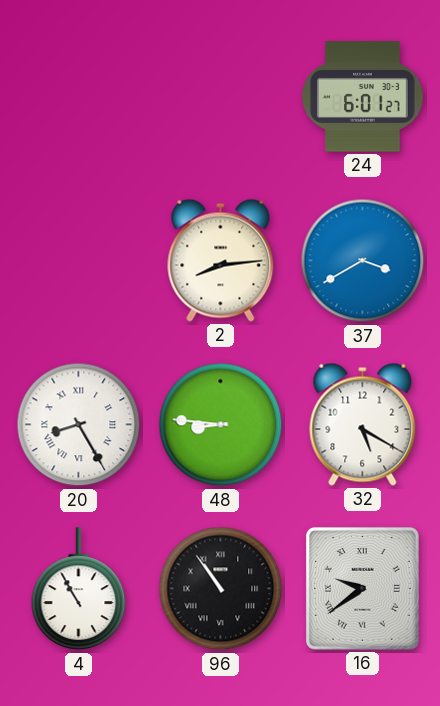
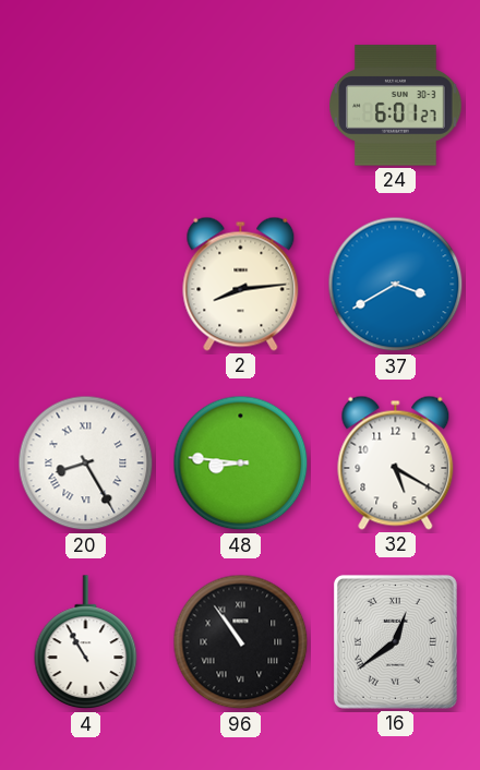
16: 9:39 -> 12:39 (395, 641)
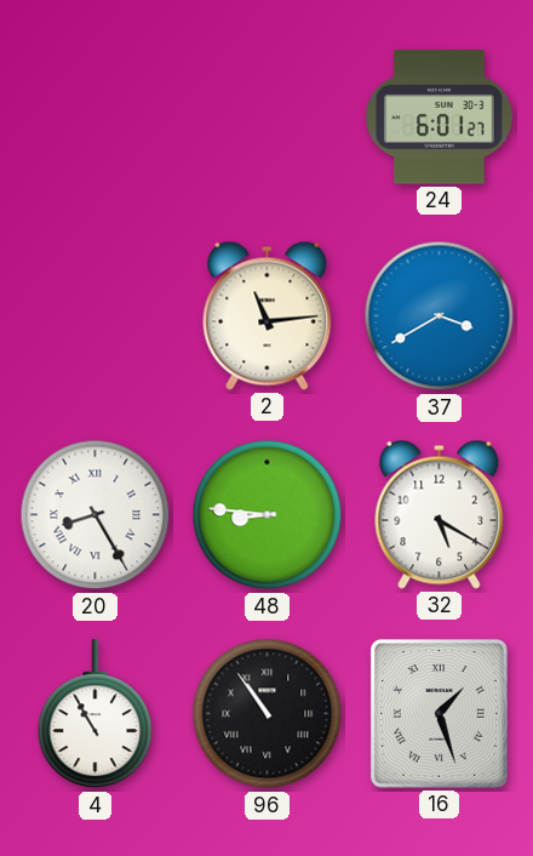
2: 8:14 -> 11:14 (268, 315)
16: 12:39 -> 1:27 (439, 713)
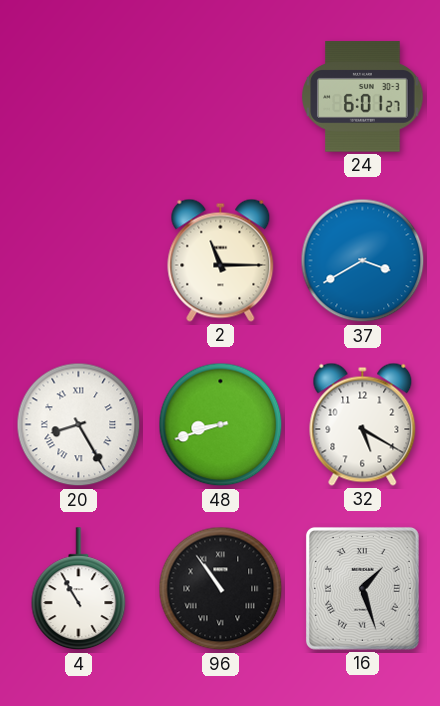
2: 11:14 -> 11:15 (221, 260)
48: 8:46 -> 8:42 (221, 425)
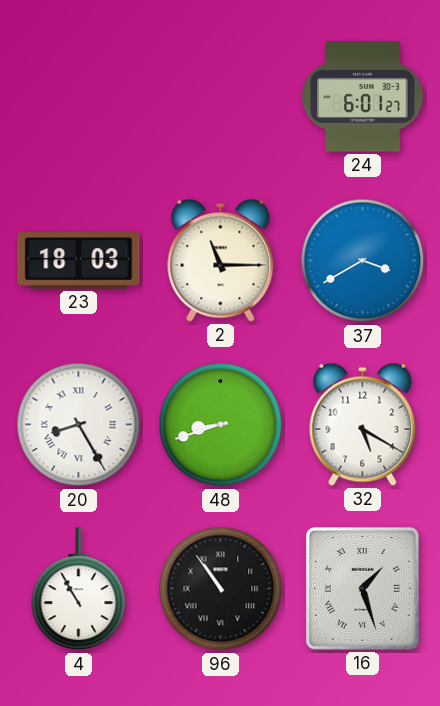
23: none -> 18:03 (79, 261)
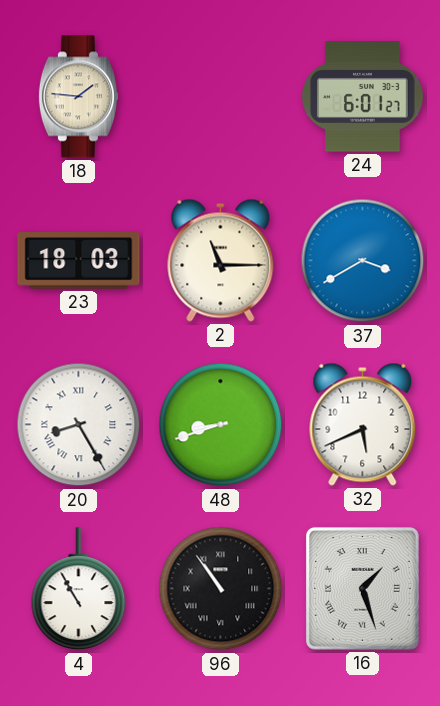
18: none -> 1:46 (78, 97)
32: 5:20 -> 5:41 (363, 424)
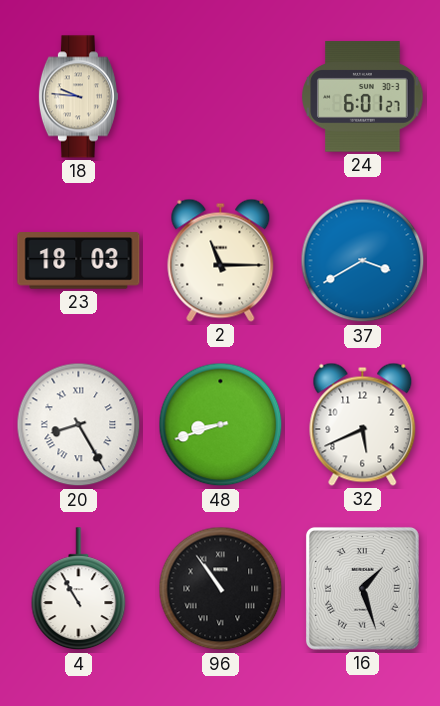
18: 1:46 -> 9:46 (78, 97)
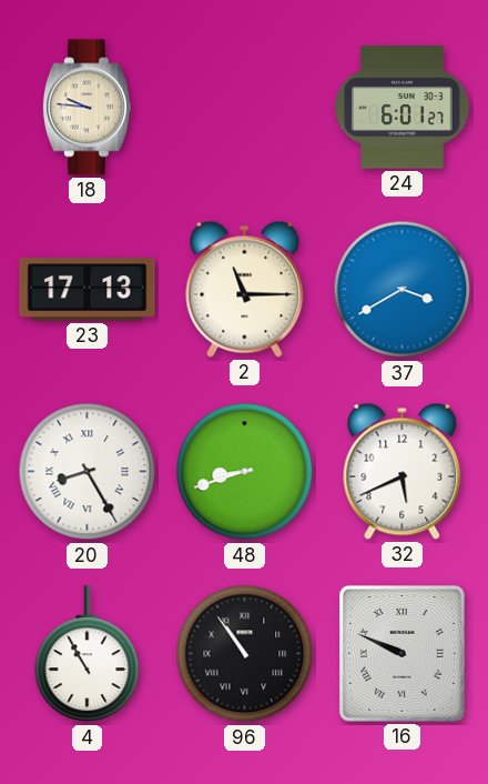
23: 18:03 -> 17:13 (88, 290)
16: 1:27 -> 9:49 (401, 653)
